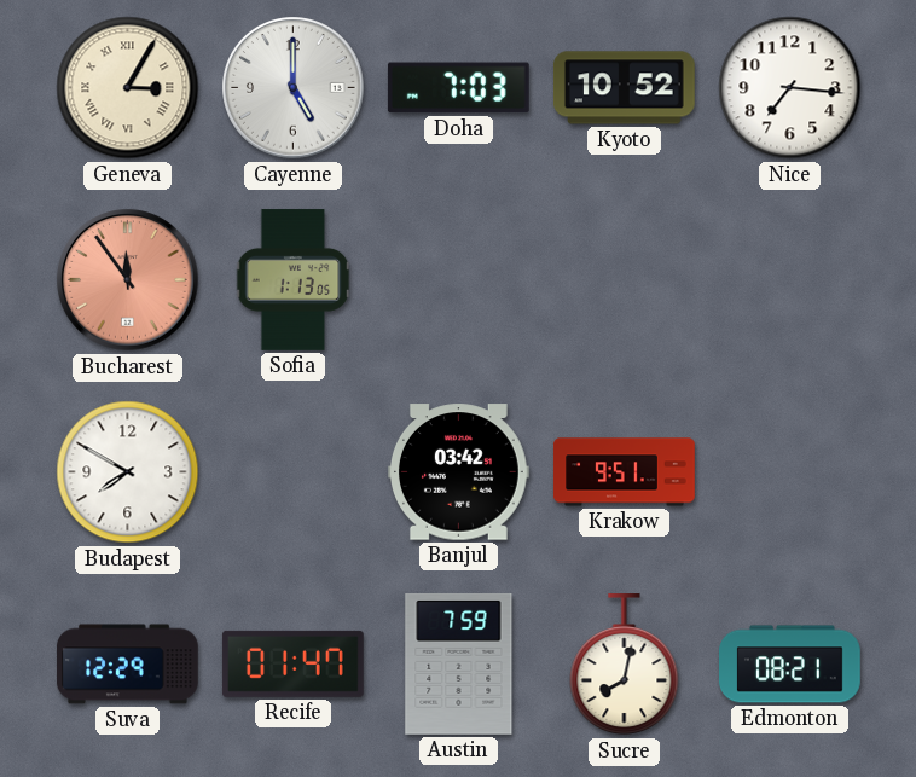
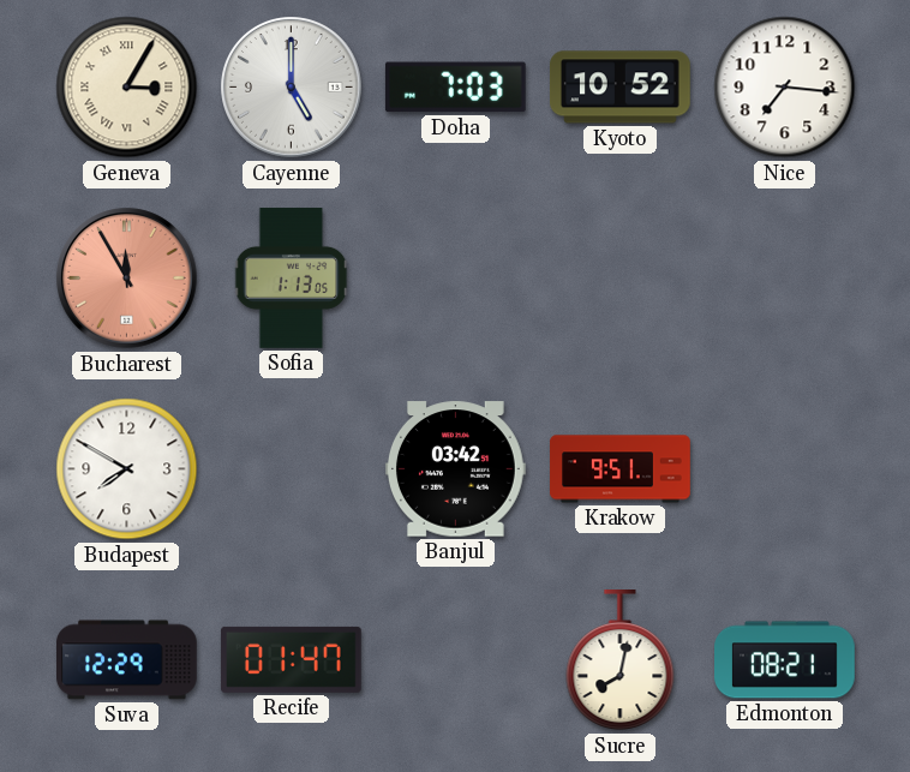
Bucharest: 11:54 -> 11:55 (127, 279)
Austin: 7:59 -> none (459, 663)
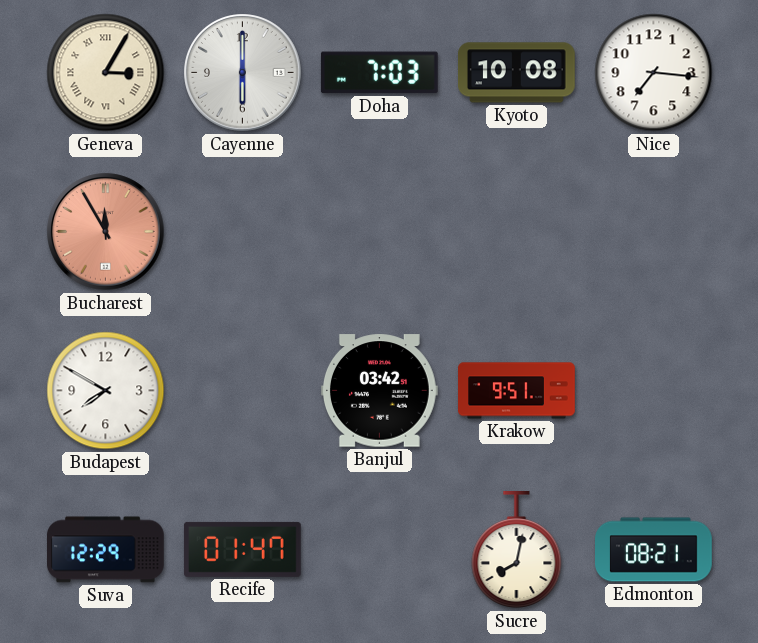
Cayenne: 5:00 -> 6:00 (243, 73)
Kyoto: 10:52 -> 10:08 (517, 73)
Sofia: 1:13 -> none (292, 279)
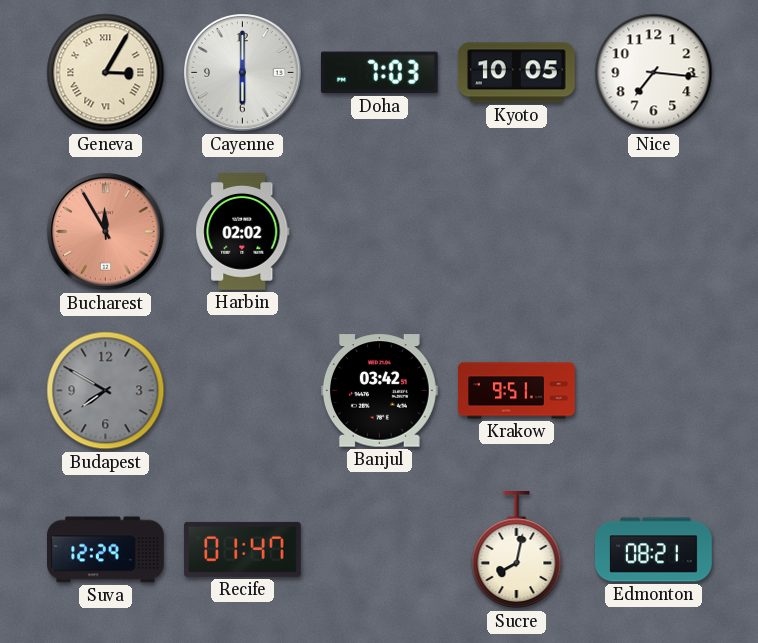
Kyoto: 10:08 -> 10:05 (517, 73)
Harbin: none -> 02:02 (243, 232)
Budapest dial: white -> grey (106, 391)
